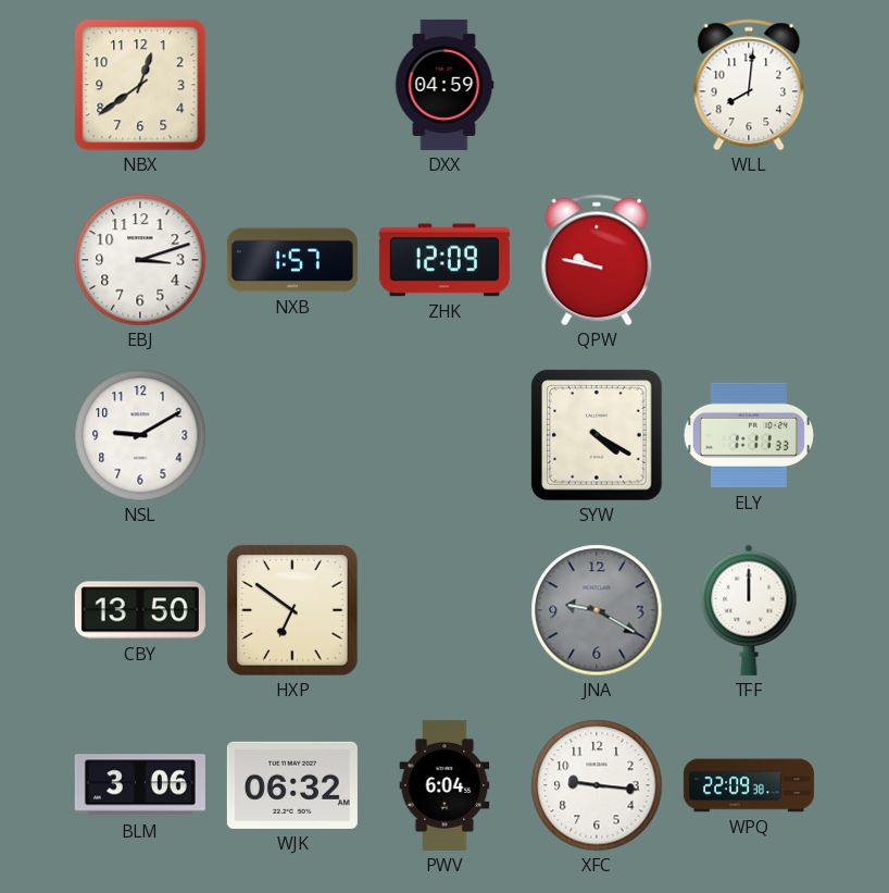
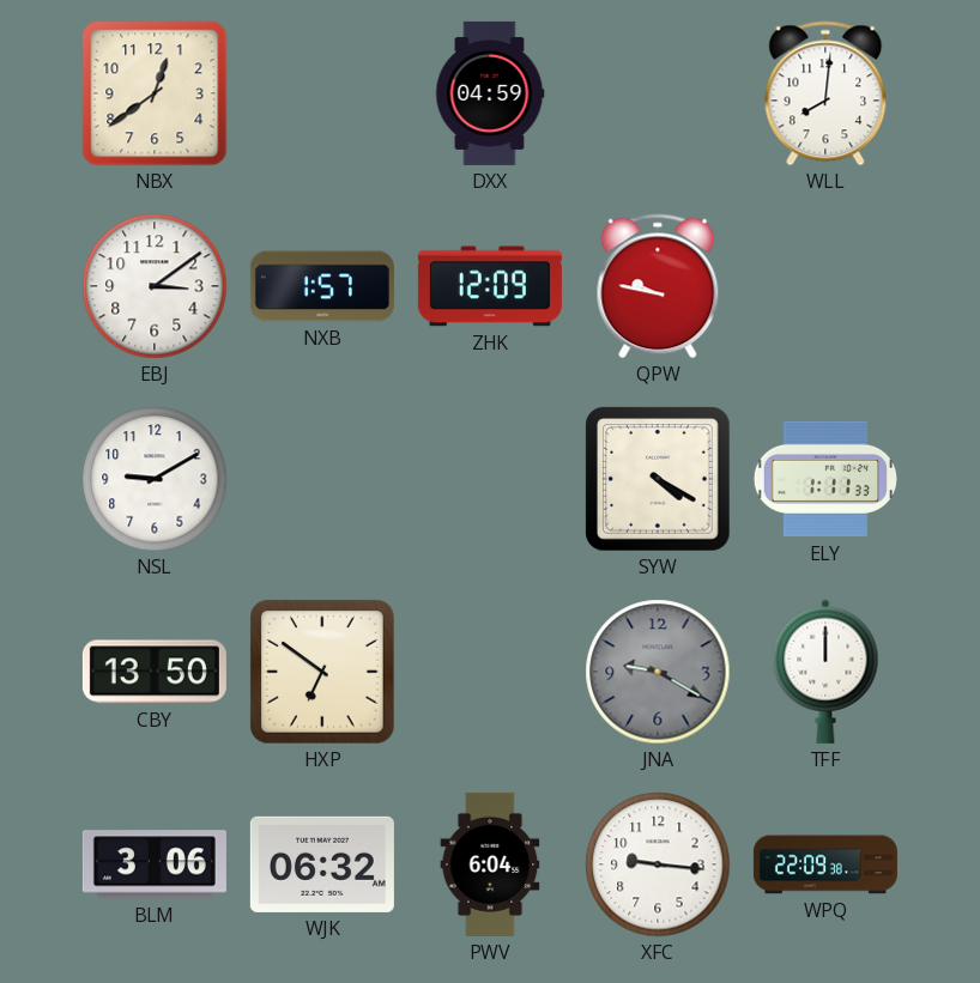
EBJ: 3:12 -> 3:09 (155, 286)
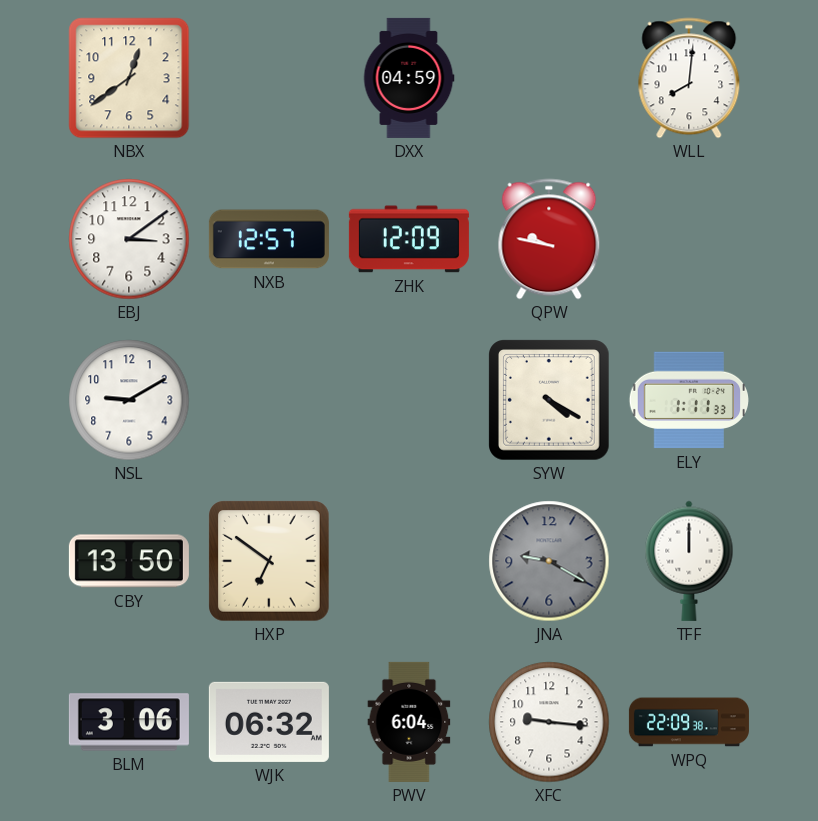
NXB: 1:57 -> 12:57 (269, 239)
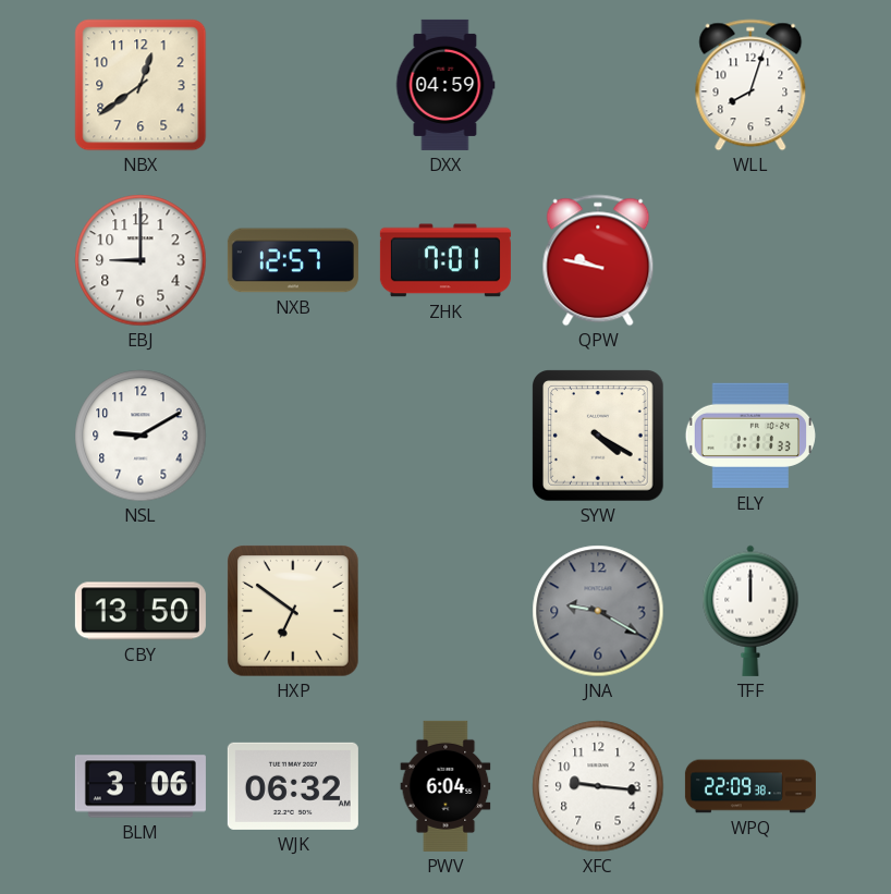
WLL: 8:01 -> 8:03 (750, 85)
EBJ: 3:09 -> 9:00 (141, 260)
ZHK: 12:09 -> 7:01 (446, 260)
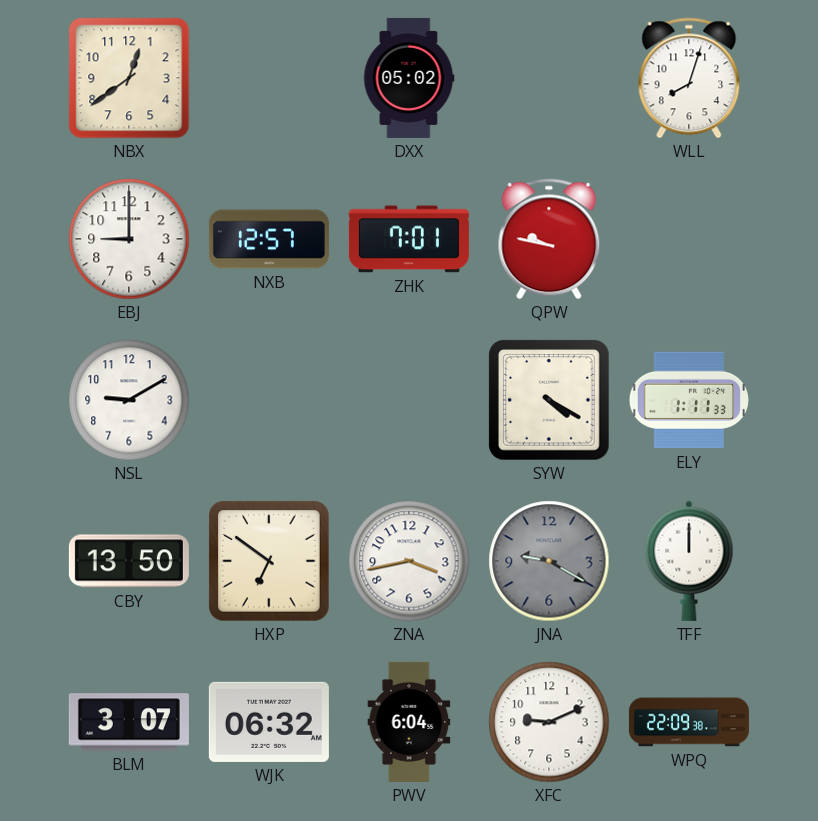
DXX: 04:59 -> 05:02 (409, 78)
ZNA: none -> 3:43 (409, 561)
BLM: 3:06 -> 3:07 (129, 722)
XFC: 9:16 -> 9:11 (549, 722)
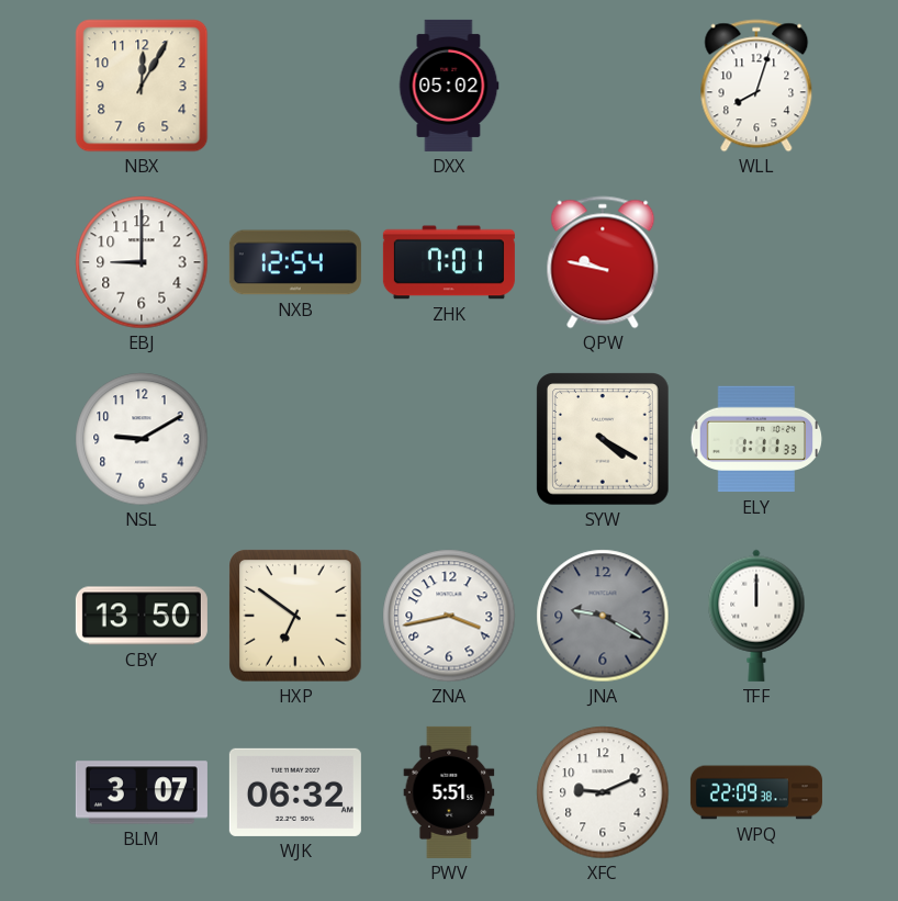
NBX: 12:39 -> 12:05 (142, 86)
NXB: 12:57 -> 12:54 (295, 262)
PWV: 6:04 -> 5:51 (449, 792)
